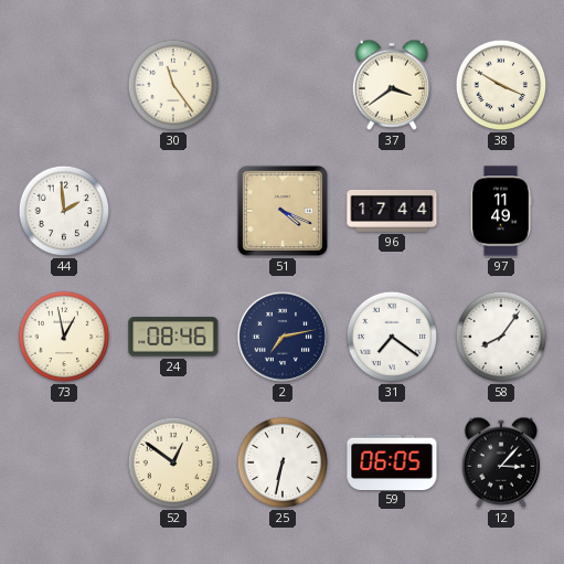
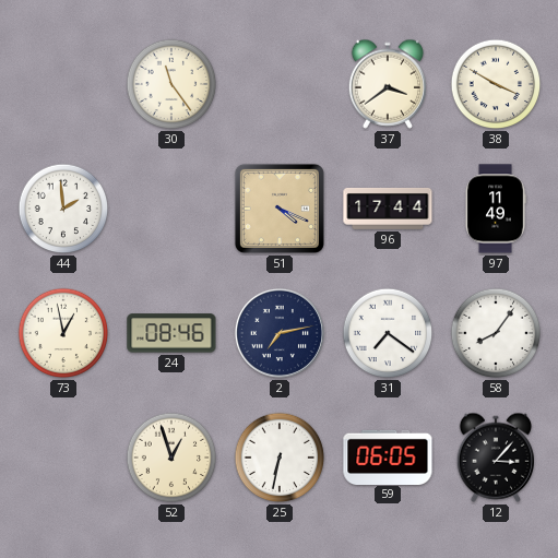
52: 12:51 -> 12:57 (171, 458)
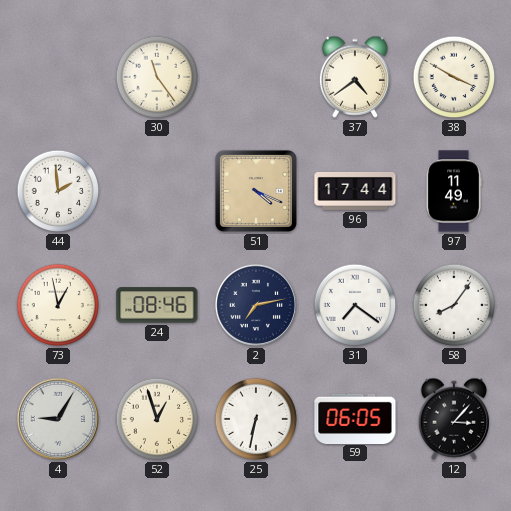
37: 3:39 -> 4:39 (354, 77)
4: none -> 9:05 (58, 419)
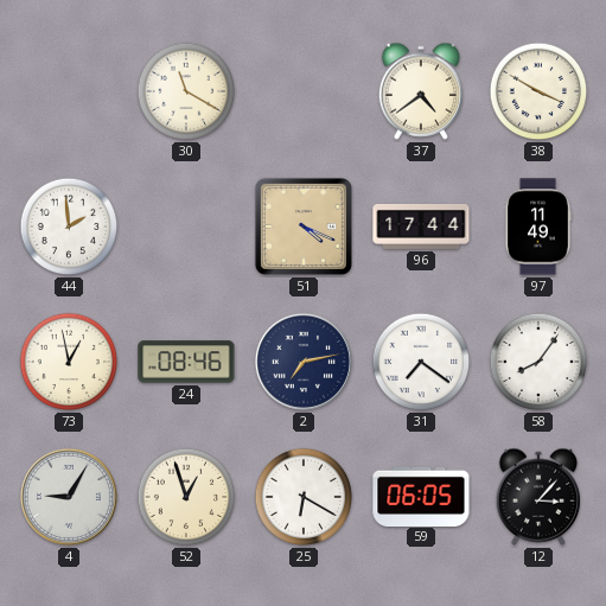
30: 11:24 -> 11:20 (186, 91)
25: 6:32 -> 6:20 (304, 497)
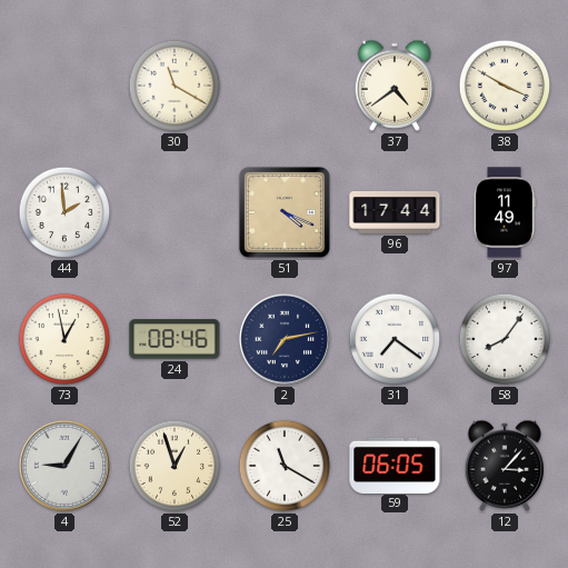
25: 6:20 -> 11:20 (285, 466)
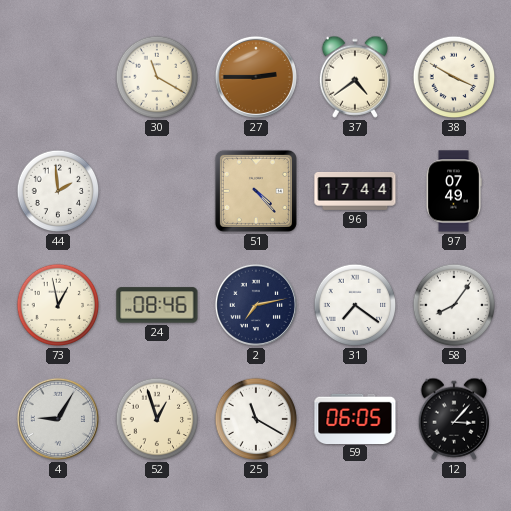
27: none -> 2:45 (256, 77)
51: 4:19 -> 4:23 (256, 191)
97: 11:49 -> 07:49 (454, 191)
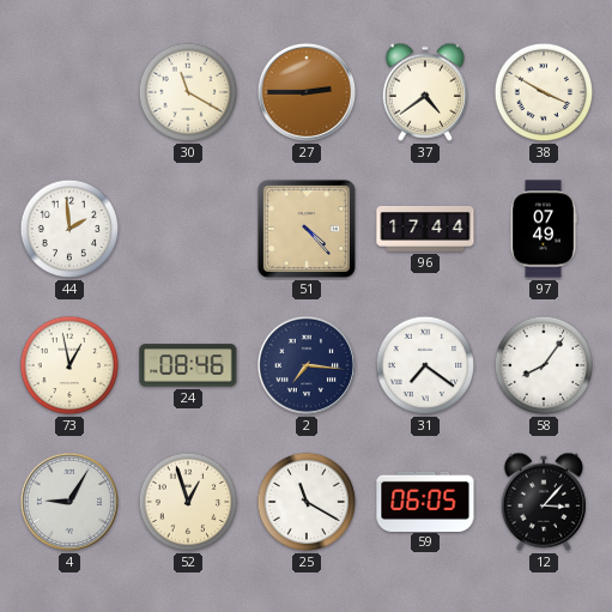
2: 7:13 -> 7:16 (307, 365)
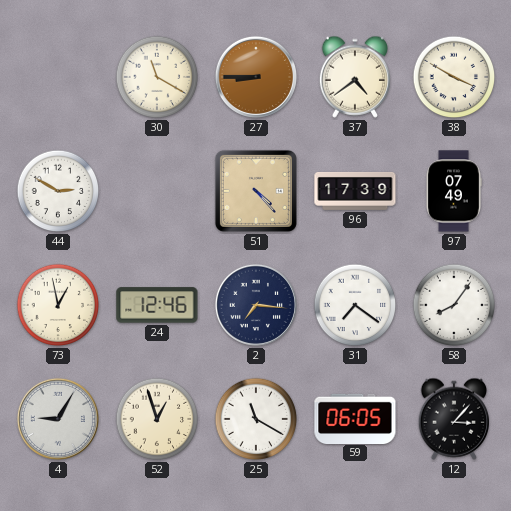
27: 2:45 -> 8:45 (256, 77)
44: 1:59 -> 2:50 (58, 191)
96: 17:44 -> 17:39 (355, 192)
24: 08:46 -> 12:46 (157, 305)
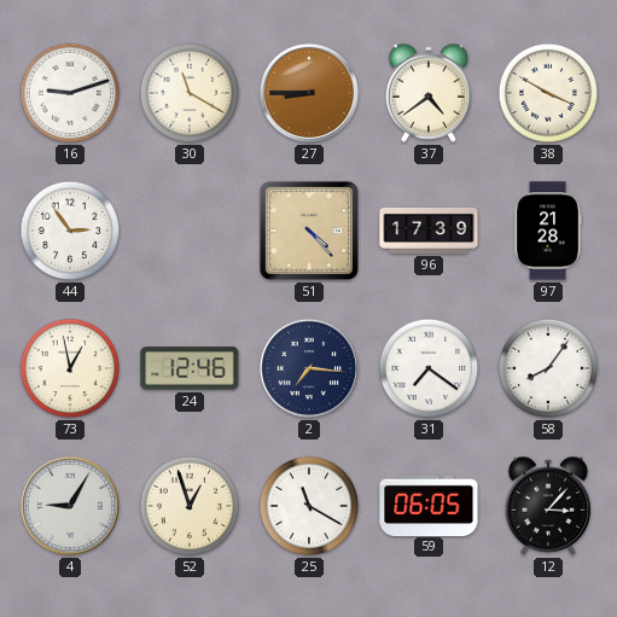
16: none -> 9:12 (70, 93)
44: 2:50 -> 2:54 (70, 231)
97: 07:49 -> 21:28 (548, 231)
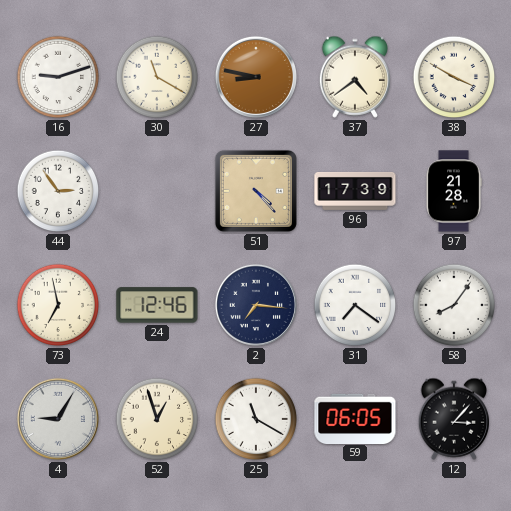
27: 8:45 -> 8:47 (256, 77)
73: 12:58 -> 6:58 (58, 305)
